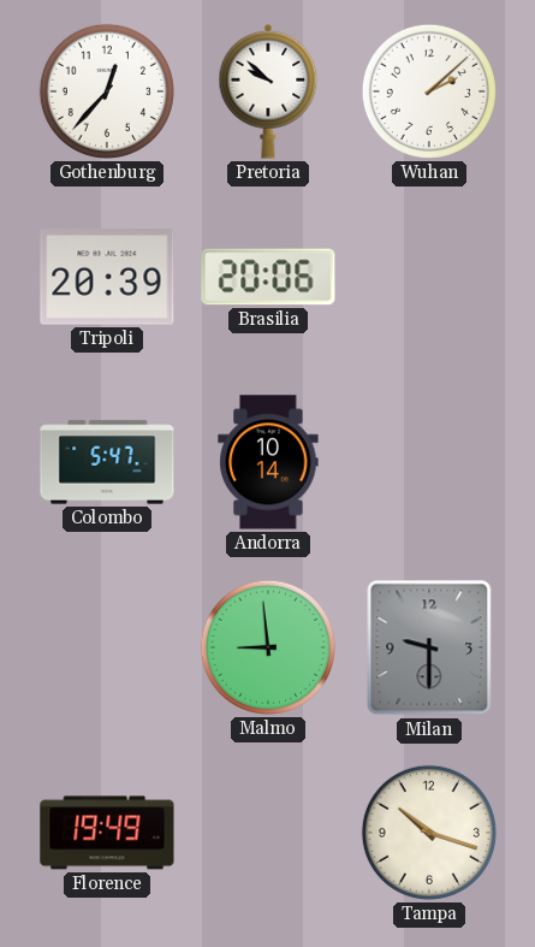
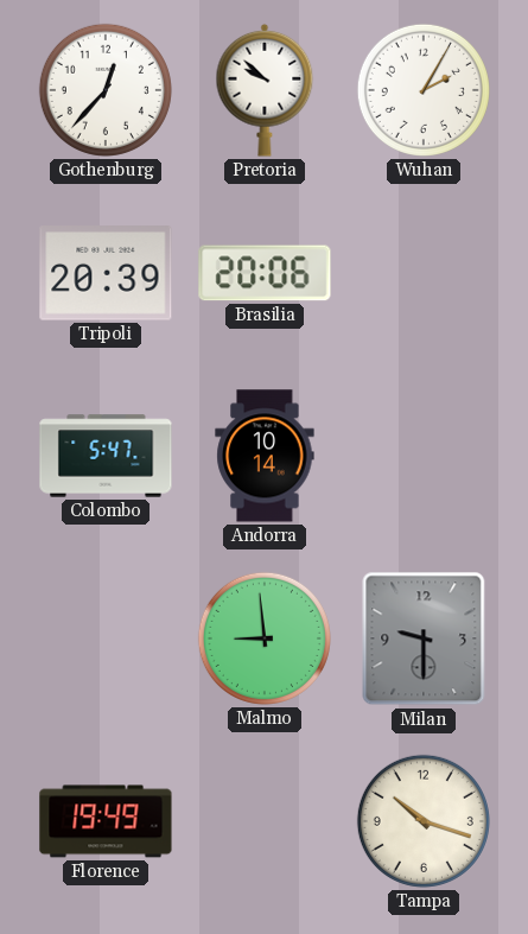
Wuhan: 2:08 -> 2:05 (424, 90)
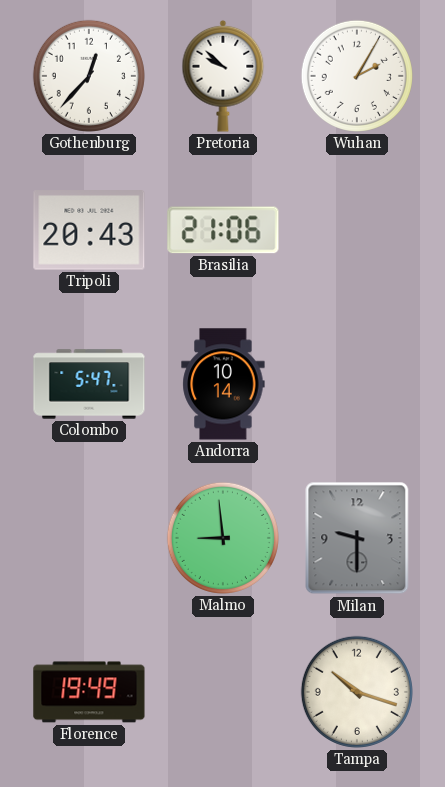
Tripoli: 20:39 -> 20:43 (89, 230)
Brasilia: 20:06 -> 21:06 (223, 230)
